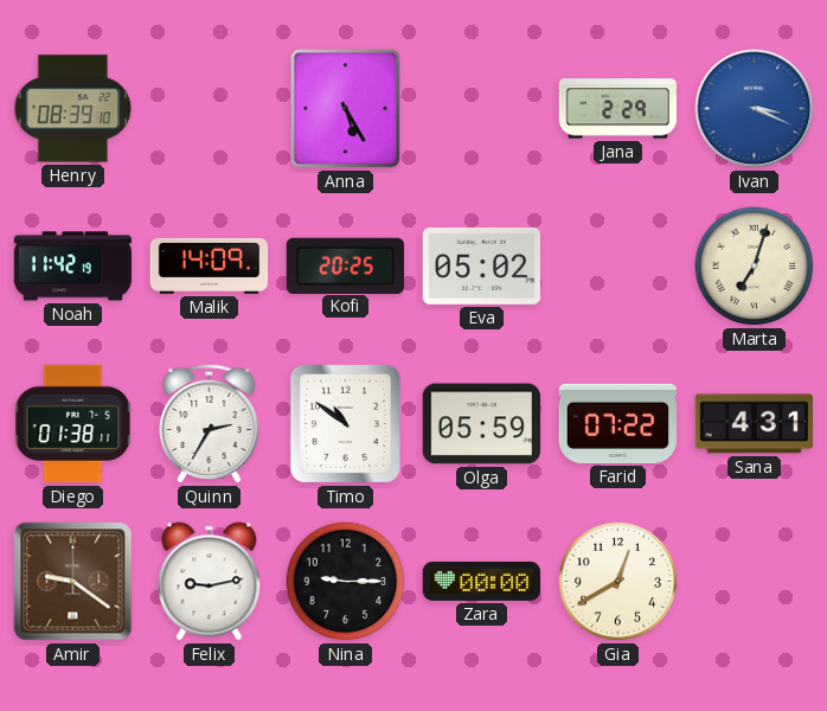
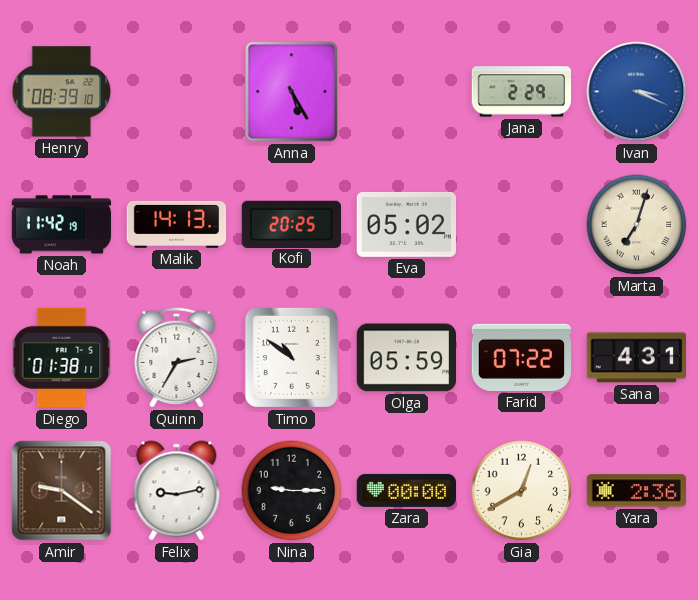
Malik: 14:09 -> 14:13 (177, 224)
Yara: none -> 2:36 (636, 491)
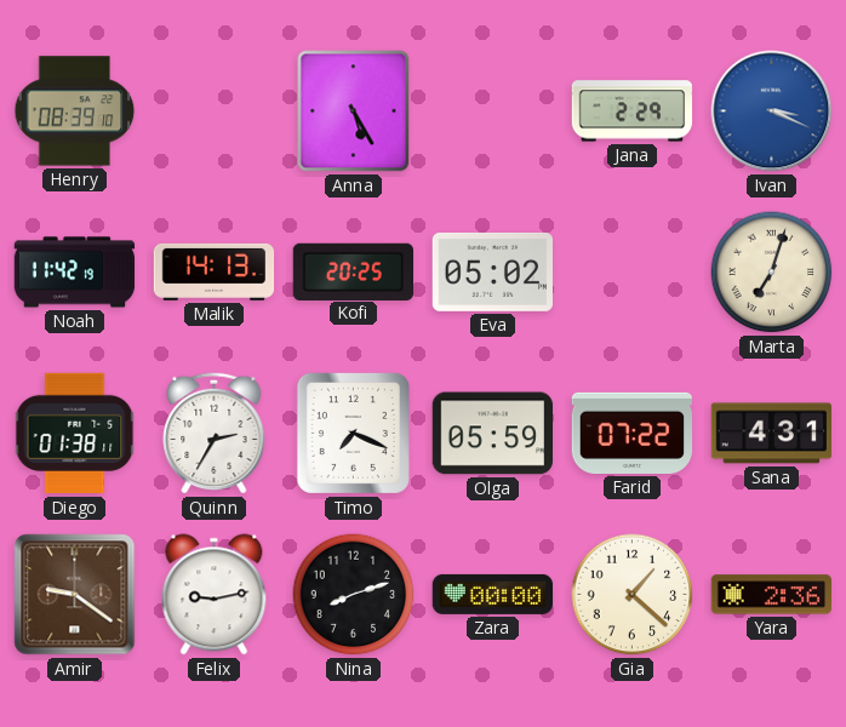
Timo: 10:51 -> 7:19 (353, 433)
Nina: 9:15 -> 8:12 (354, 595)
Gia: 12:40 -> 1:22 (633, 595)
